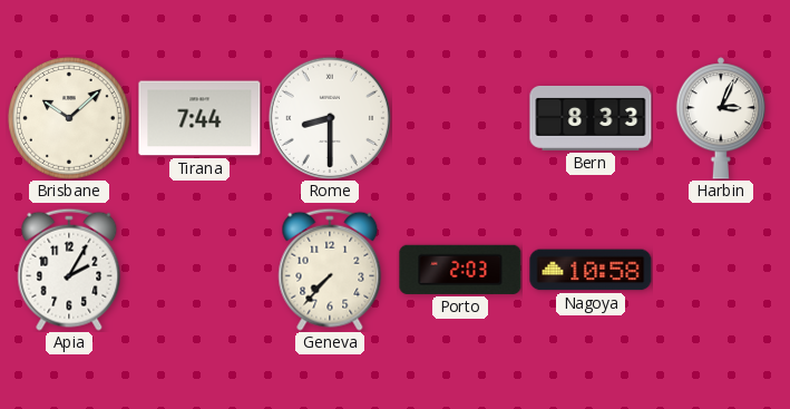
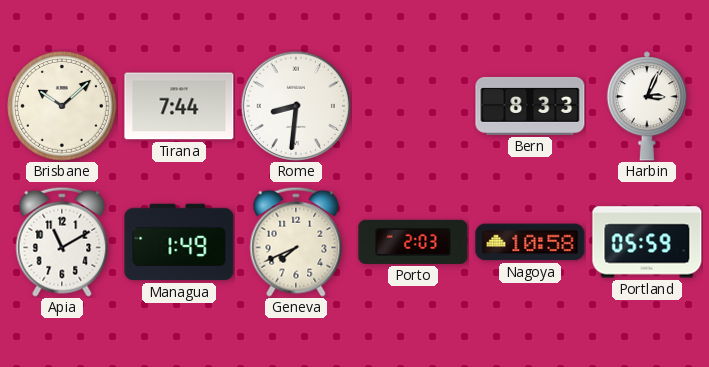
Rome: 8:30 -> 8:31 (295, 105)
Apia: 2:05 -> 11:10 (62, 242)
Managua: none -> 1:49 (179, 242)
Geneva: 7:37 -> 7:41 (296, 242)
Portland: none -> 05:59 (647, 242)
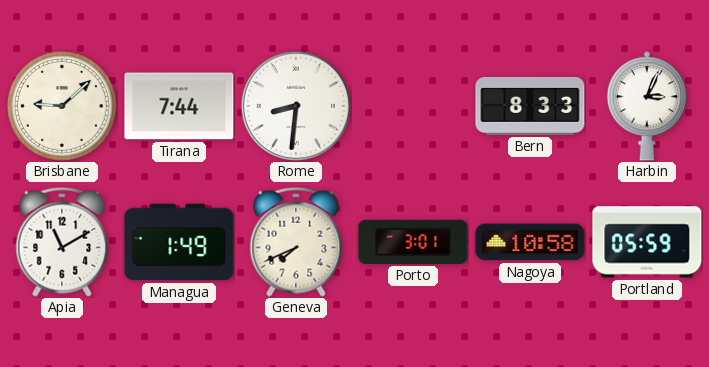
Brisbane: 10:08 -> 9:08 (63, 107)
Porto: 2:03 -> 3:01 (413, 242)
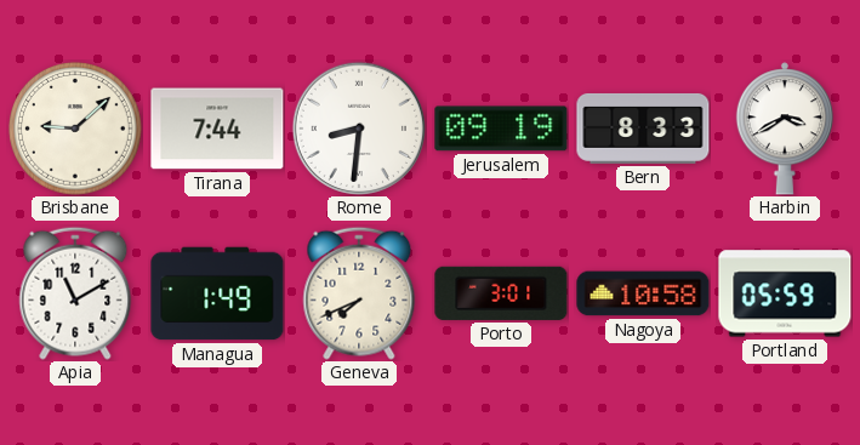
Jerusalem: none -> 09:19 (501, 129)
Harbin: 3:04 -> 3:40 (784, 129)
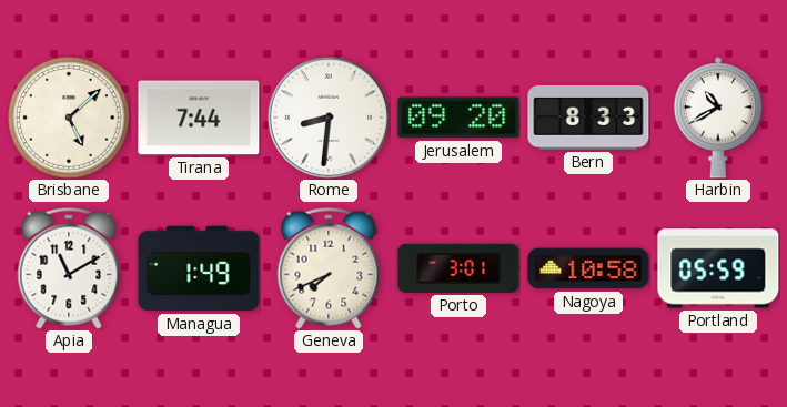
Brisbane: 9:08 -> 5:08 (70, 119)
Jerusalem: 09:19 -> 09:20 (458, 118)
Harbin: 3:40 -> 10:40 (717, 118)
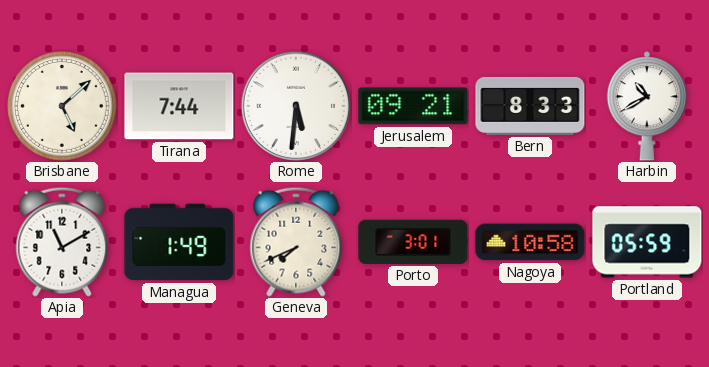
Rome: 8:31 -> 5:31 (295, 105)
Jerusalem: 09:20 -> 09:21 (413, 106)
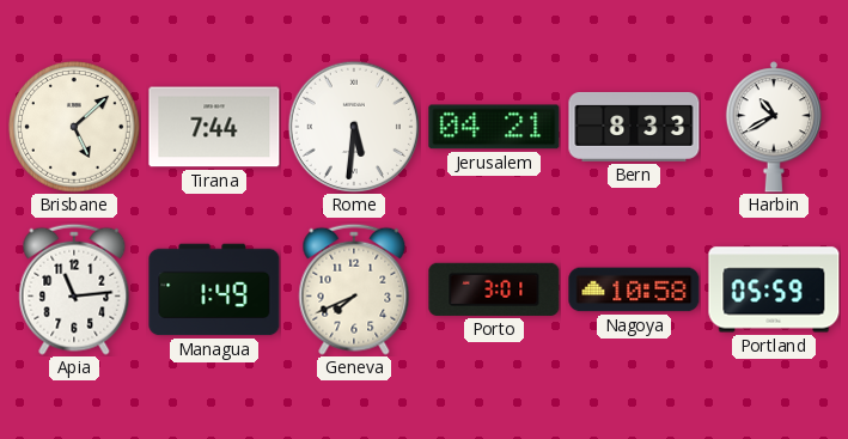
Jerusalem: 09:21 -> 04:21 (494, 127)
Apia: 11:10 -> 11:14 (74, 289)
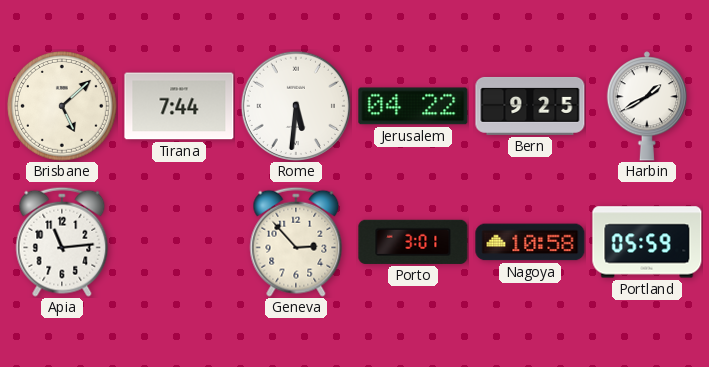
Jerusalem: 04:21 -> 04:22 (413, 106)
Bern: 8:33 -> 9:25 (530, 106)
Harbin: 10:40 -> 1:40 (646, 106)
Managua: 1:49 -> none (214, 289)
Geneva: 7:41 -> 2:53 (296, 242)
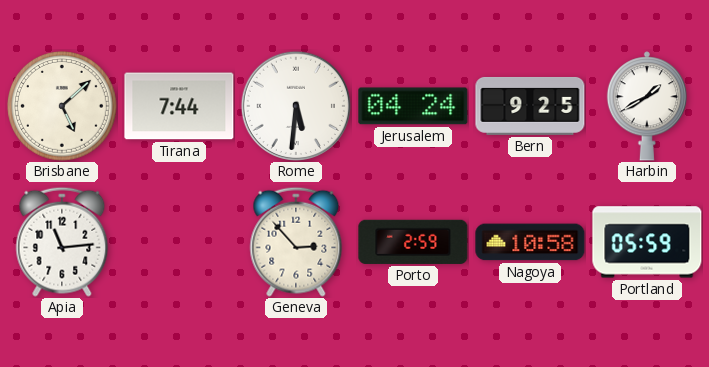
Jerusalem: 04:22 -> 04:24 (413, 106)
Porto: 3:01 -> 2:59 (413, 242)
